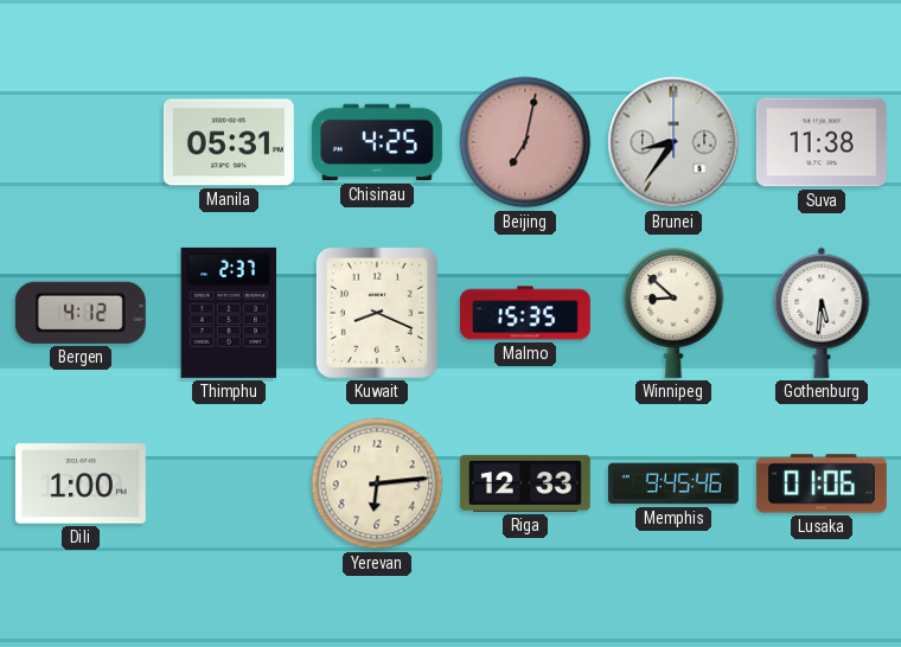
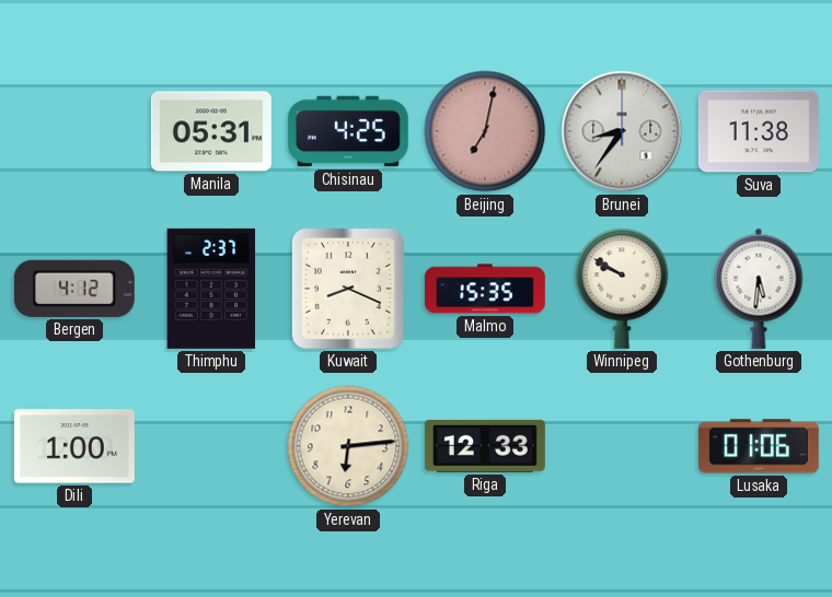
Winnipeg: 8:52 -> 9:50 (622, 289)
Memphis: 9:45 -> none (673, 483)
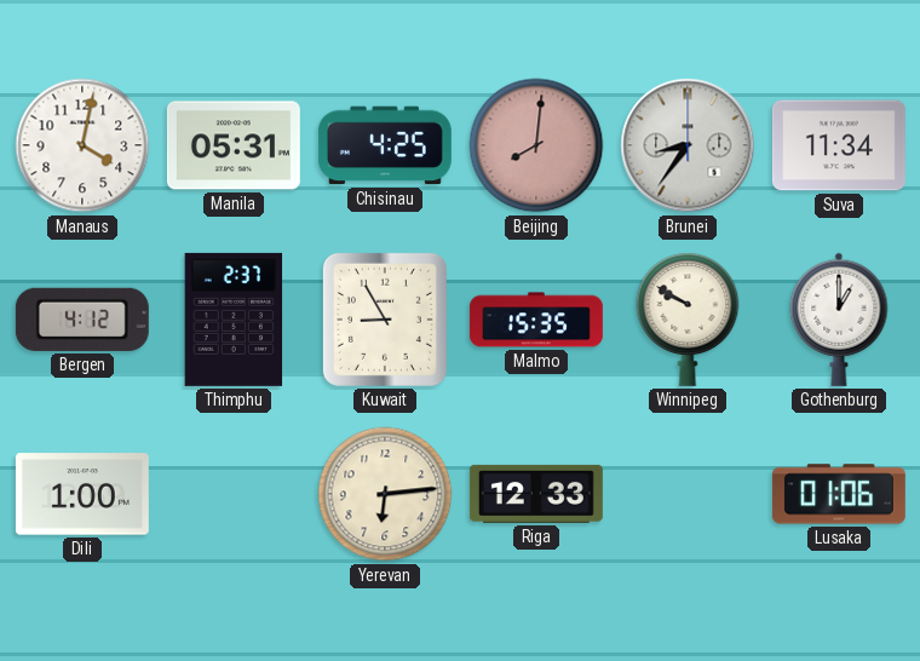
Manaus: none -> 4:02 (82, 145)
Beijing: 7:02 -> 8:01 (536, 145)
Suva: 11:38 -> 11:34 (839, 145)
Kuwait: 8:19 -> 8:55 (385, 320)
Gothenburg: 5:31 -> 1:00 (839, 320)
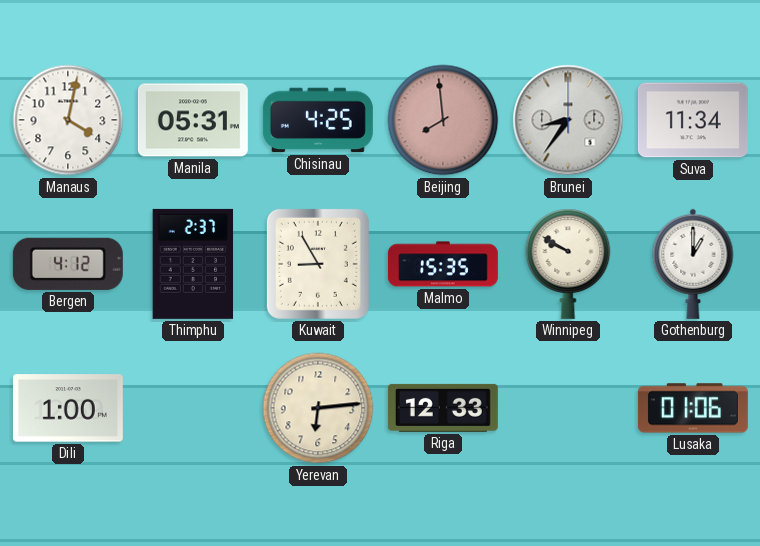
Beijing: 8:01 -> 7:59 (443, 120)
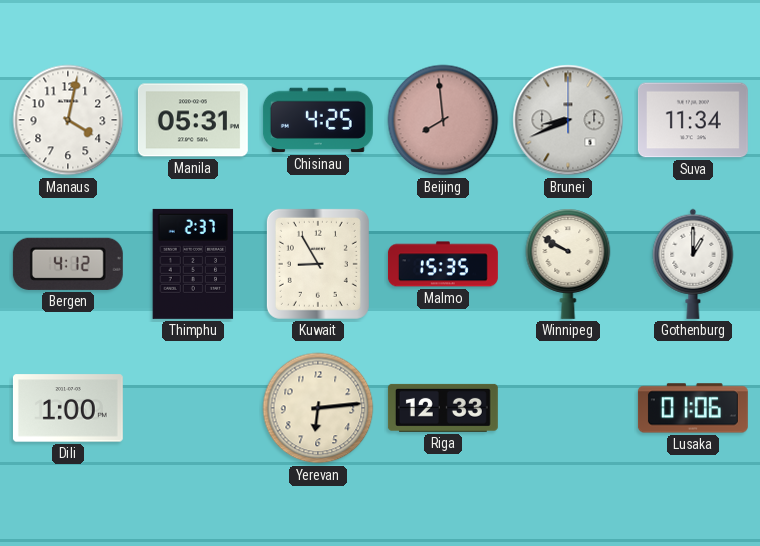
Brunei: 8:36 -> 8:41 (568, 120)
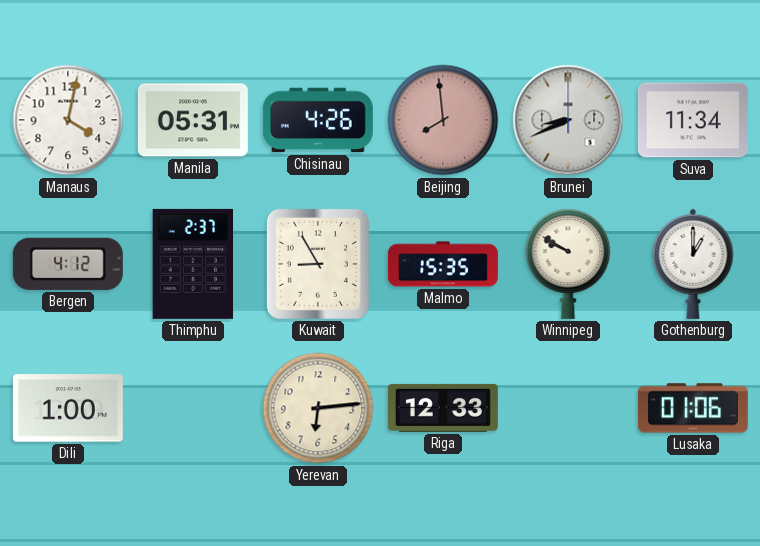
Chisinau: 4:25 -> 4:26 (318, 120)
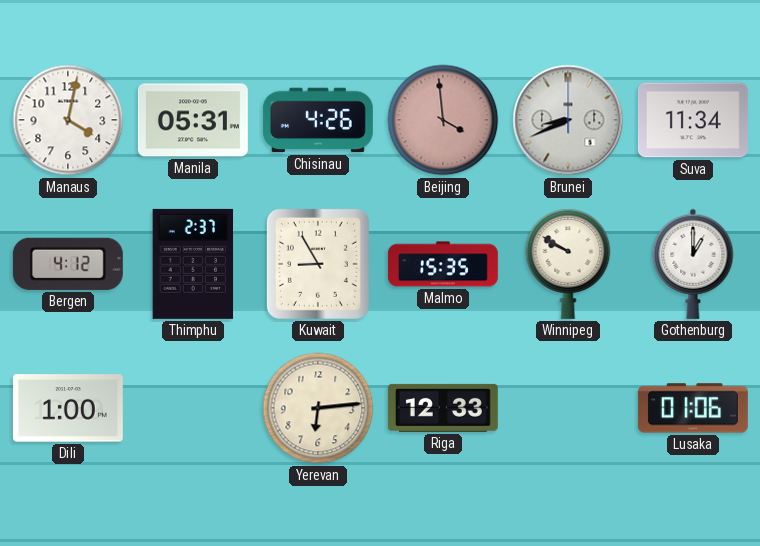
Beijing: 7:59 -> 3:59 (443, 120)
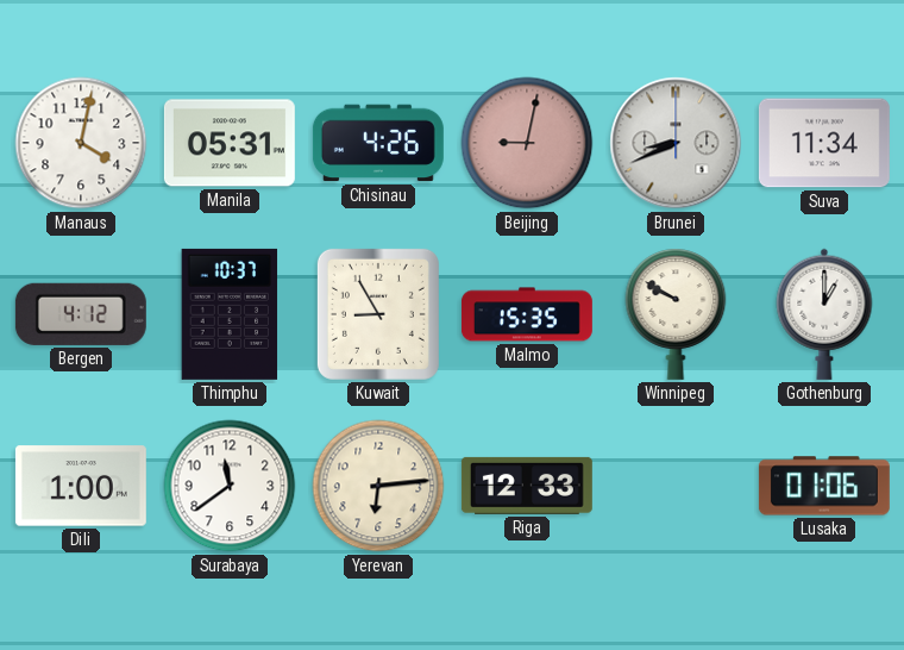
Beijing: 3:59 -> 9:02 (527, 143)
Thimphu: 2:37 -> 10:37 (230, 314)
Surabaya: none -> 11:39 (230, 486)
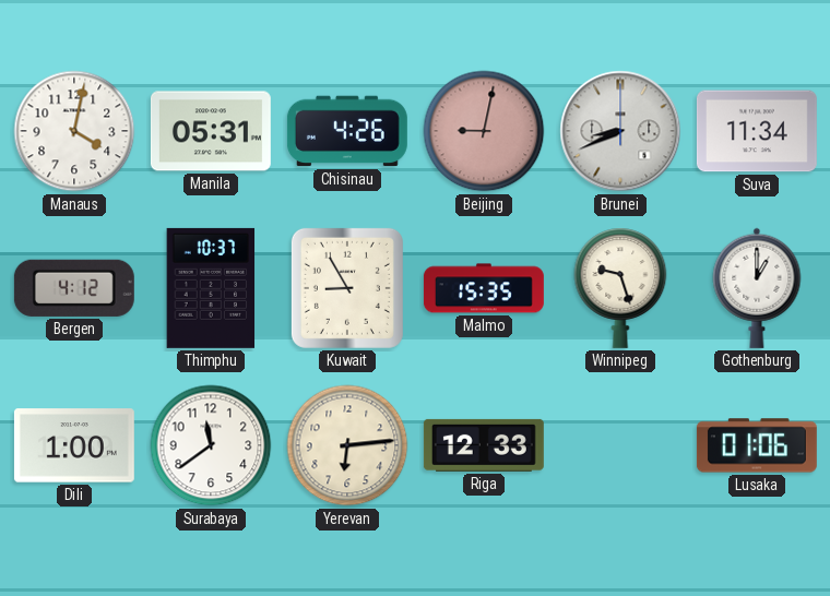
Winnipeg: 9:50 -> 9:27 (620, 288)
